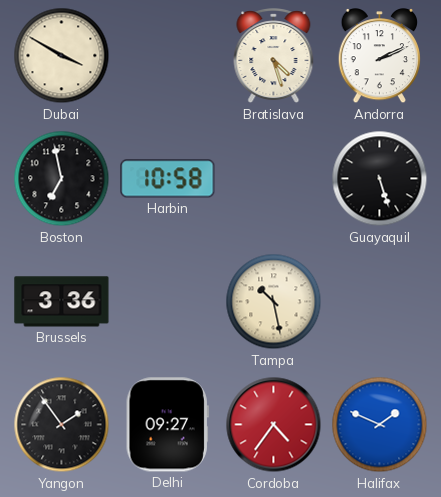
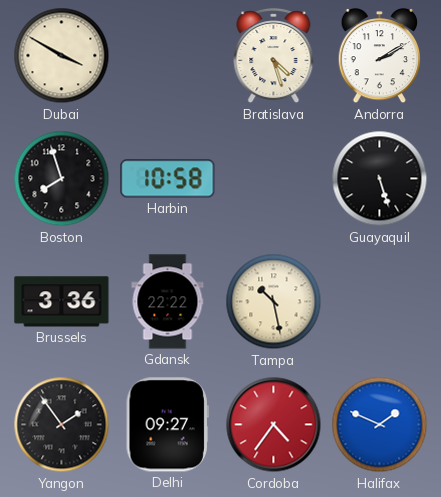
Andorra: 2:11 -> 2:10 (379, 57)
Boston: 6:58 -> 7:57 (62, 179)
Gdansk: none -> 22:22 (168, 302)
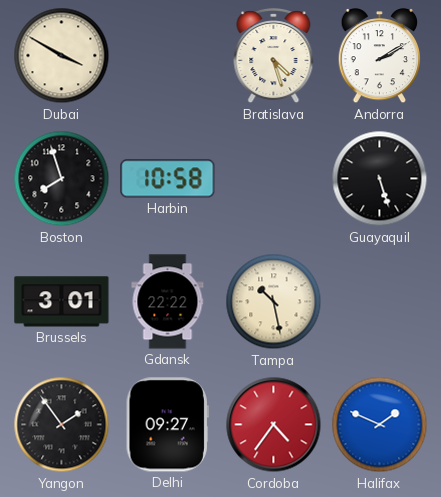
Brussels: 3:36 -> 3:01 (62, 302)
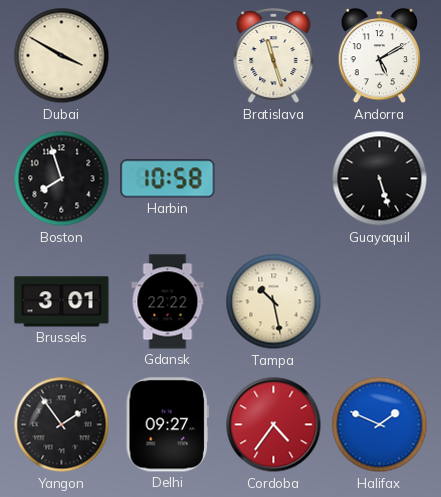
Bratislava: 4:27 -> 11:27 (274, 56)
Andorra: 2:10 -> 5:10 (379, 57)
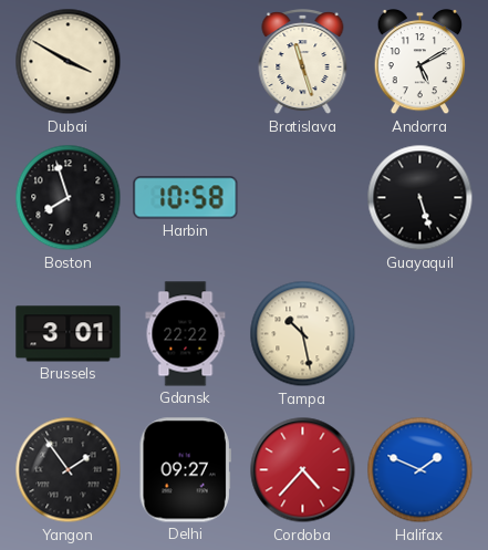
Cordoba: 4:36 -> 4:37 (303, 470)
